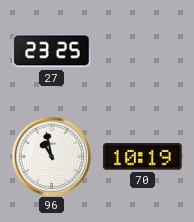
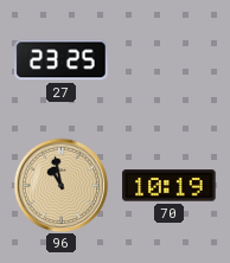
96 dial: white -> champagne (60, 185)
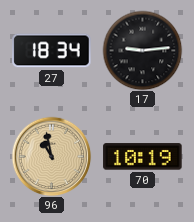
27: 23:25 -> 18:34 (52, 51)
17: none -> 9:14 (142, 50)
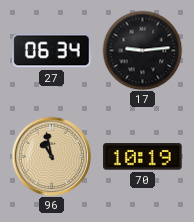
27: 18:34 -> 06:34 (52, 51)
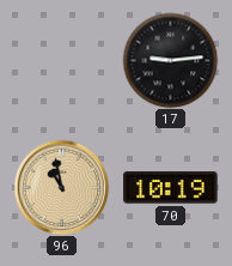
27: 06:34 -> none (52, 51)
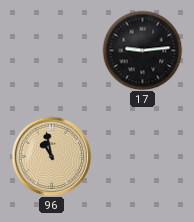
70: 10:19 -> none (171, 188)
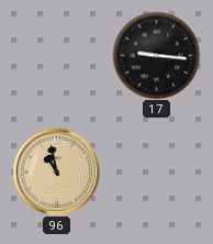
17: 9:14 -> 9:16 (156, 55)
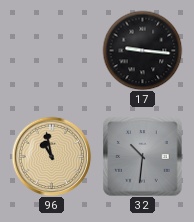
32: none -> 10:31 (143, 157)
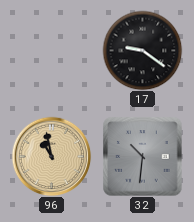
17: 9:16 -> 9:21 (142, 50)
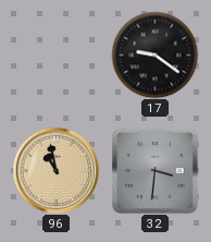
32: 10:31 -> 3:31 (156, 171)
